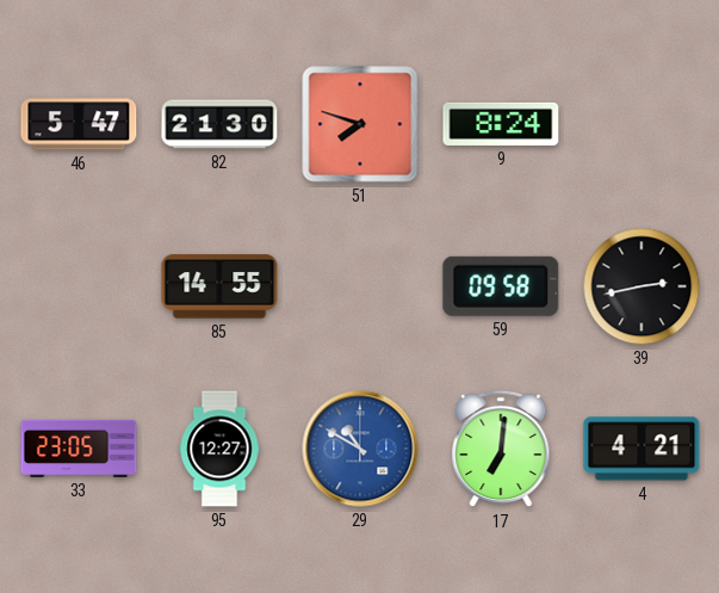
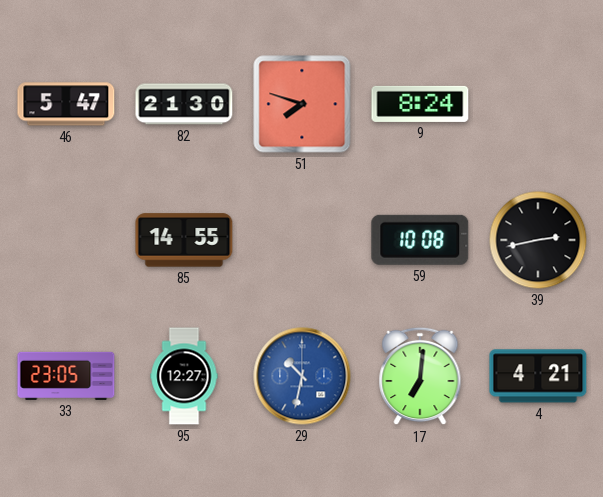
59: 09:58 -> 10:08 (420, 240)
29: 10:50 -> 10:32 (302, 376)
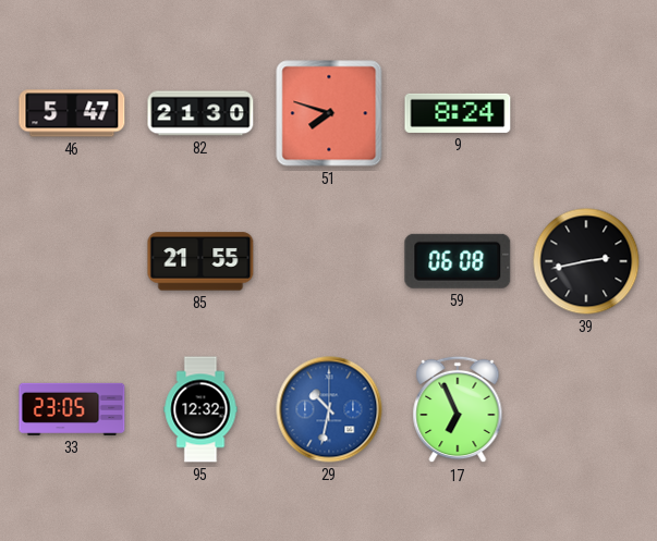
85: 14:55 -> 21:55 (200, 261)
59: 10:08 -> 06:08 (458, 261)
95: 12:27 -> 12:32 (200, 409)
17: 7:01 -> 6:56 (458, 409)
4: 4:21 -> none (538, 376)
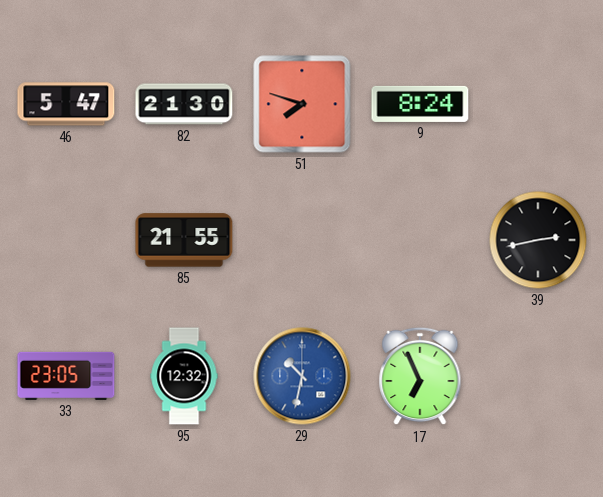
59: 06:08 -> none (458, 261)
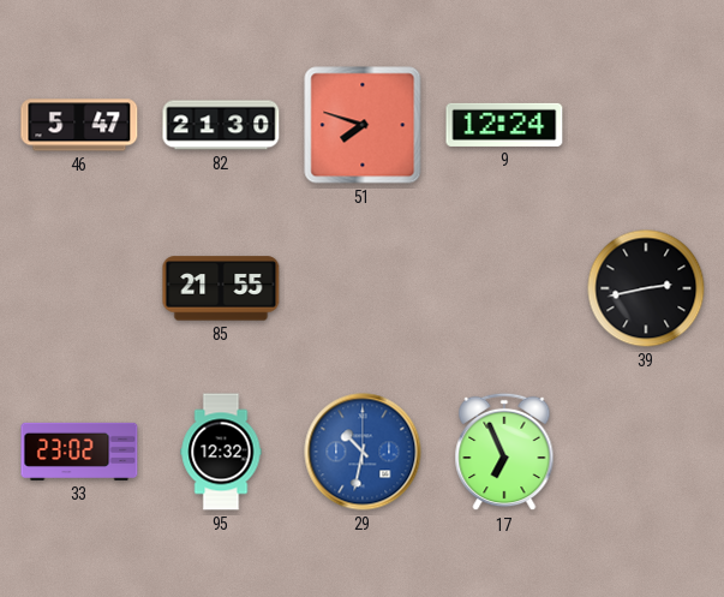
9: 8:24 -> 12:24 (504, 125)
33: 23:05 -> 23:02 (79, 452)
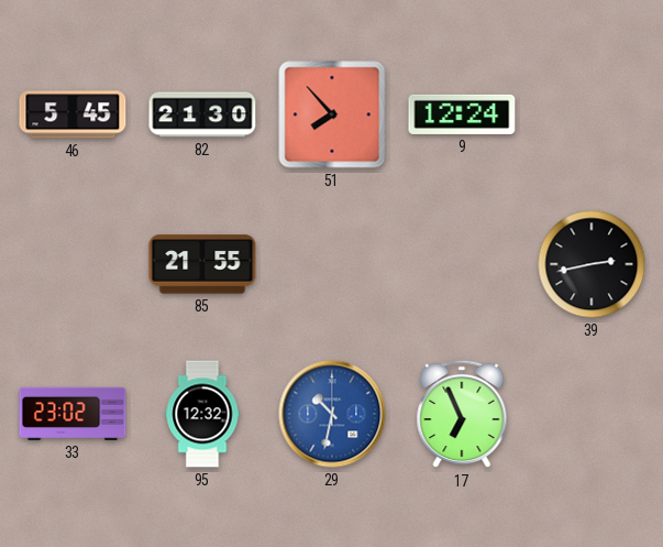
46: 5:47 -> 5:45 (73, 114)
51: 7:48 -> 7:53 (332, 114)
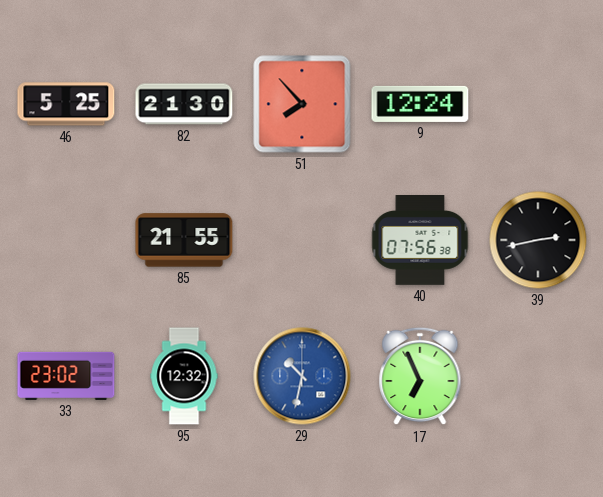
46: 5:45 -> 5:25 (66, 104)
40: none -> 07:56 (420, 241)
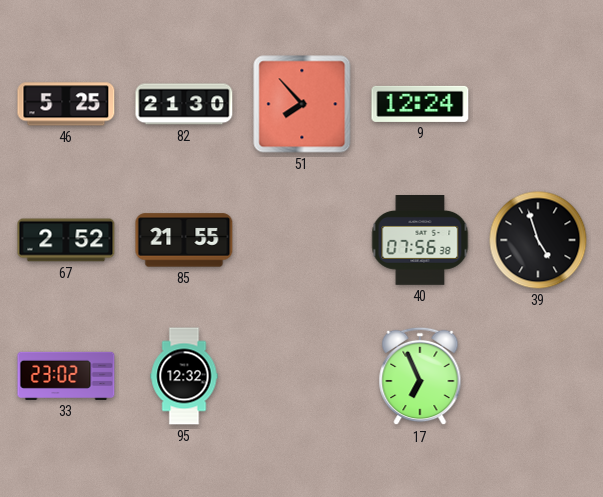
67: none -> 2:52 (66, 240)
39: 2:43 -> 4:57 (538, 240)
29: 10:32 -> none (302, 376)
